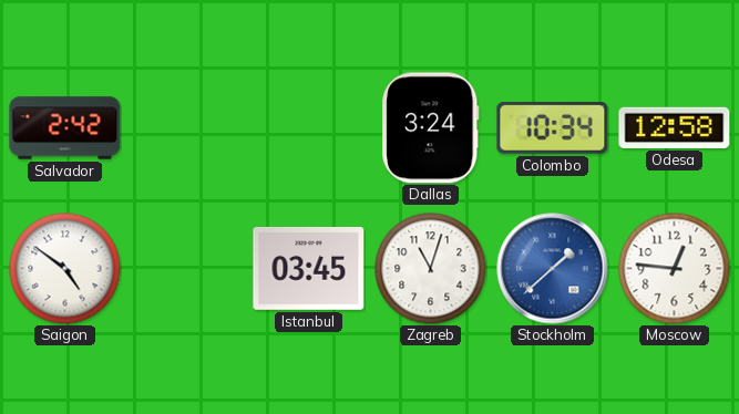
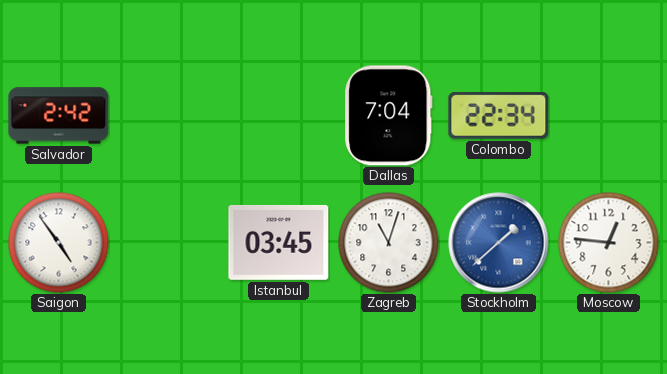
Dallas: 3:24 -> 7:04 (389, 116)
Colombo: 10:34 -> 22:34 (499, 116)
Odesa: 12:58 -> none (675, 127)
Saigon: 4:51 -> 4:54 (59, 243)
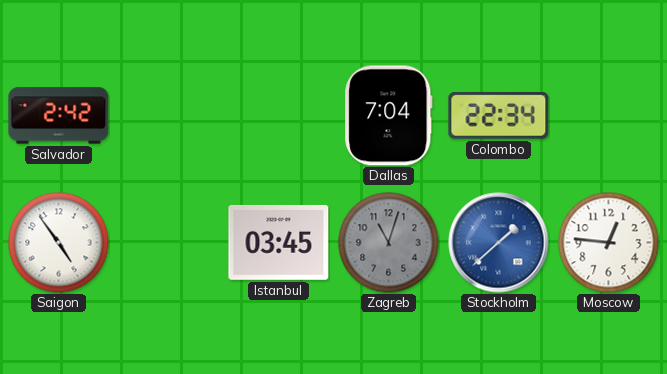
Zagreb dial: white -> grey (389, 243)
